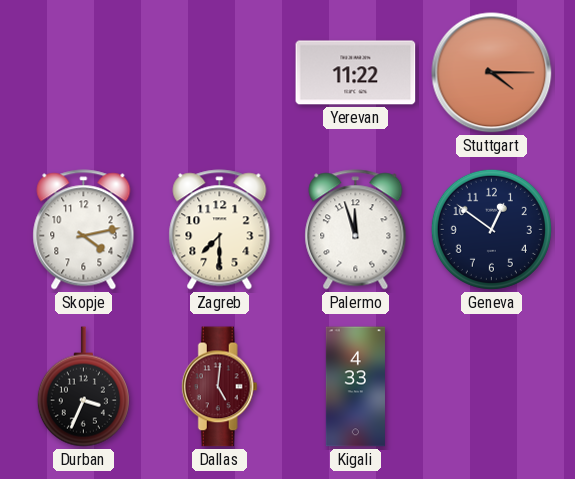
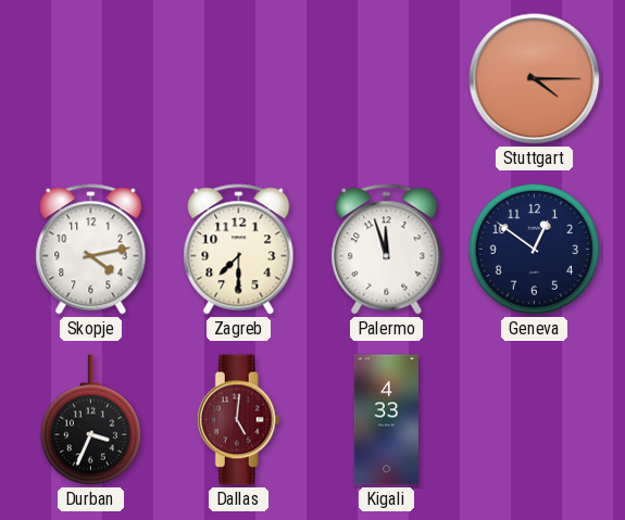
Yerevan: 11:22 -> none (356, 73)
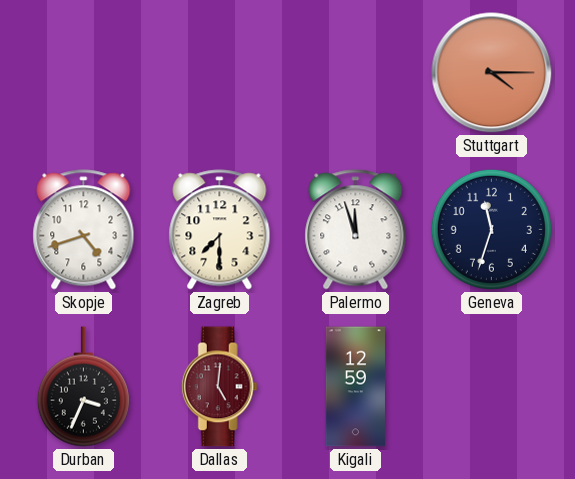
Skopje: 4:13 -> 4:42 (84, 230)
Geneva: 12:51 -> 11:33 (491, 229)
Kigali: 4:33 -> 12:59 (355, 387)
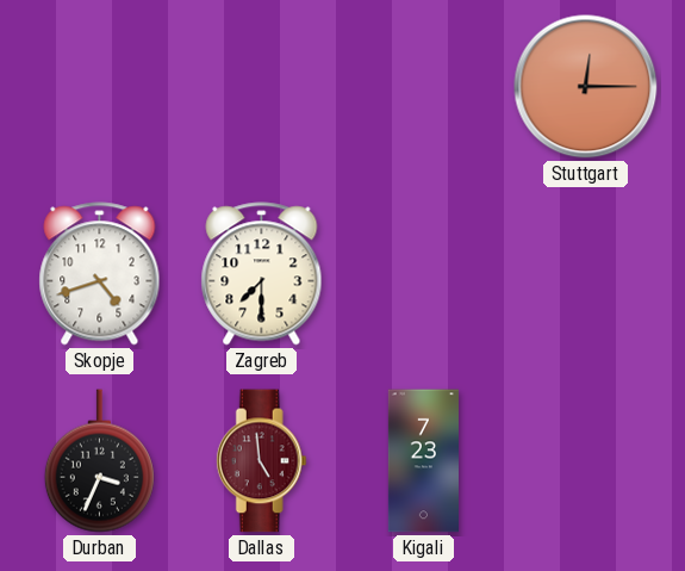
Stuttgart: 4:15 -> 12:15 (586, 87)
Palermo: 11:57 -> none (356, 230)
Geneva: 11:33 -> none (491, 229)
Dallas: 5:01 -> 4:59 (261, 461)
Kigali: 12:59 -> 7:23 (423, 461)
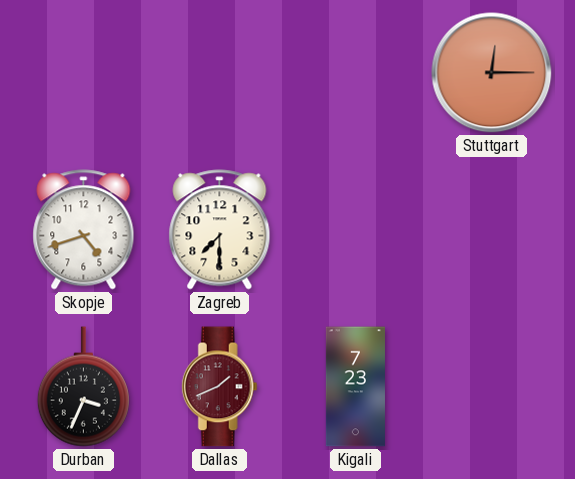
Dallas: 4:59 -> 1:41 (219, 387)
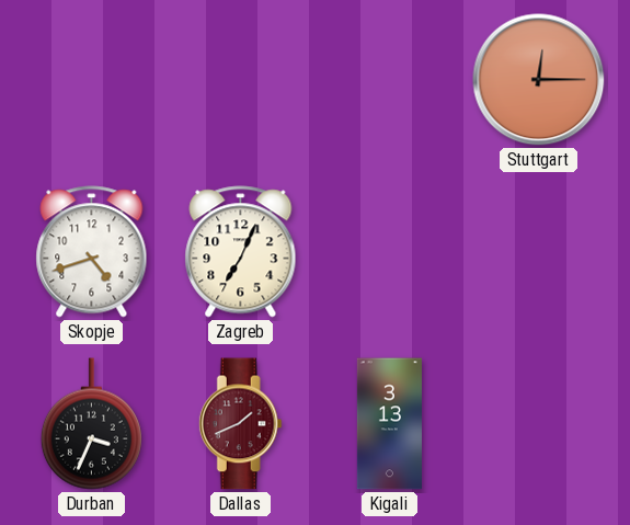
Zagreb: 7:30 -> 7:04 (241, 252)
Kigali: 7:23 -> 3:13 (389, 424)
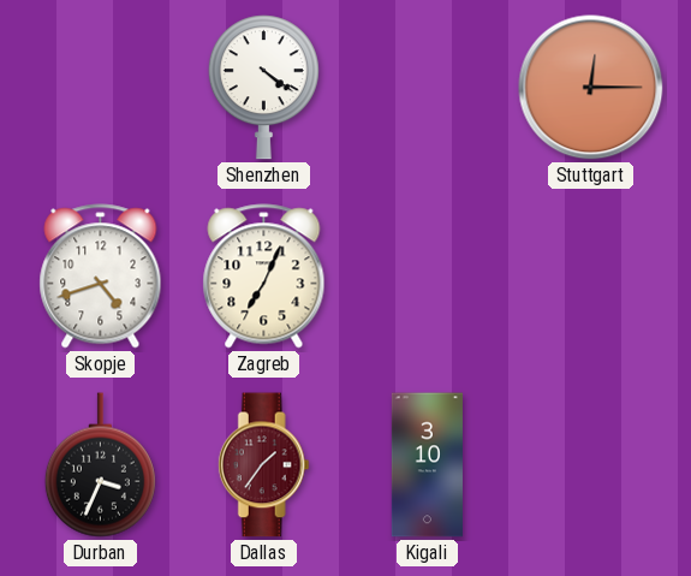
Shenzhen: none -> 4:21 (263, 88)
Dallas: 1:41 -> 1:36 (263, 465)
Kigali: 3:13 -> 3:10 (427, 465)
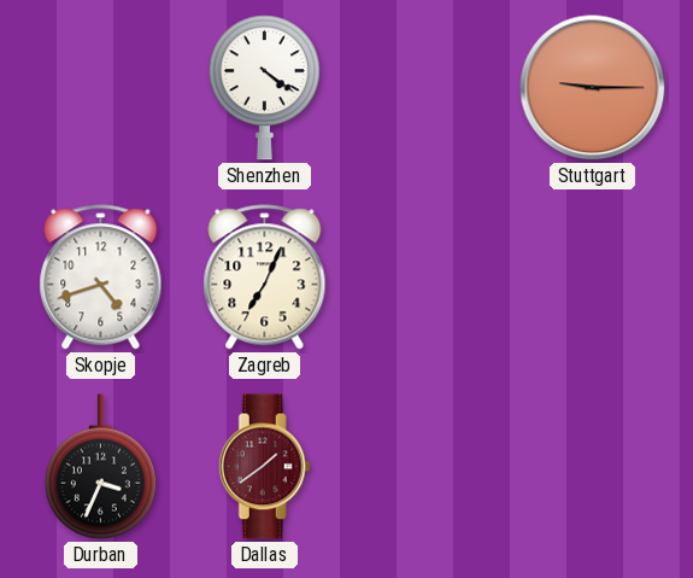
Stuttgart: 12:15 -> 9:15 (593, 88)
Dallas: 1:36 -> 1:39 (264, 467)
Kigali: 3:10 -> none (427, 465)
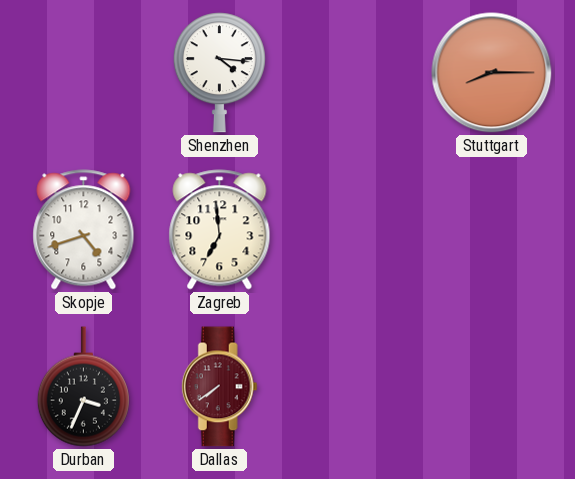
Shenzhen: 4:21 -> 4:16 (219, 73)
Stuttgart: 9:15 -> 8:15 (492, 73)
Zagreb: 7:04 -> 6:59 (220, 230)
Dallas: 1:39 -> 7:39 (219, 387)
